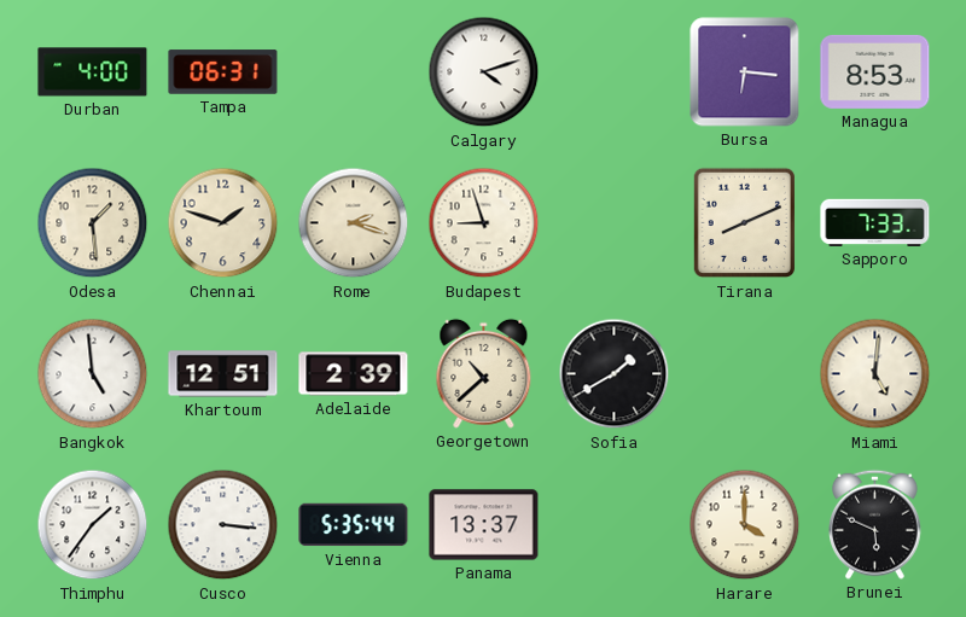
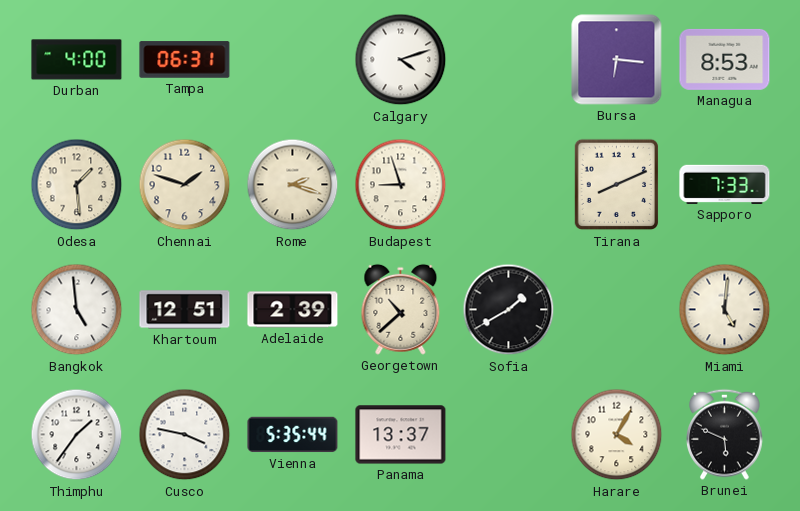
Cusco: 3:16 -> 3:47 (185, 435)
Harare: 4:00 -> 4:05 (617, 435)
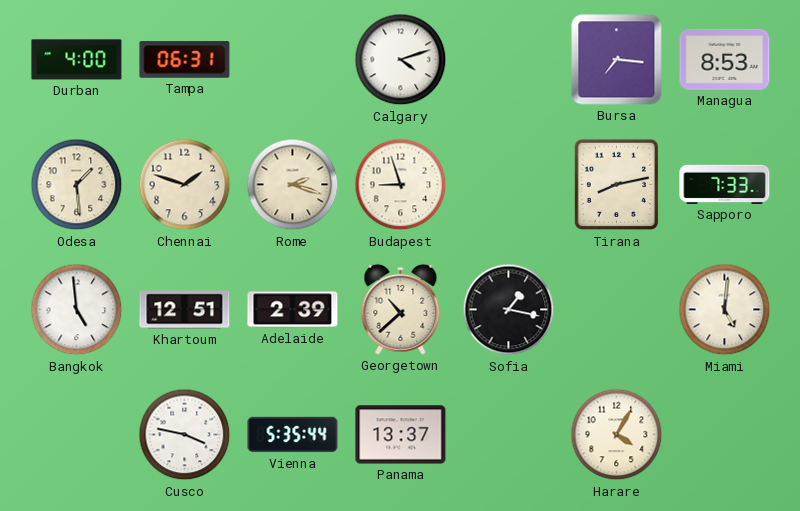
Bursa: 6:16 -> 7:16 (617, 60)
Tirana: 8:11 -> 8:13 (616, 185)
Sofia: 1:40 -> 1:17 (509, 310)
Thimphu: 1:36 -> none (77, 435)
Brunei: 5:49 -> none (725, 434)
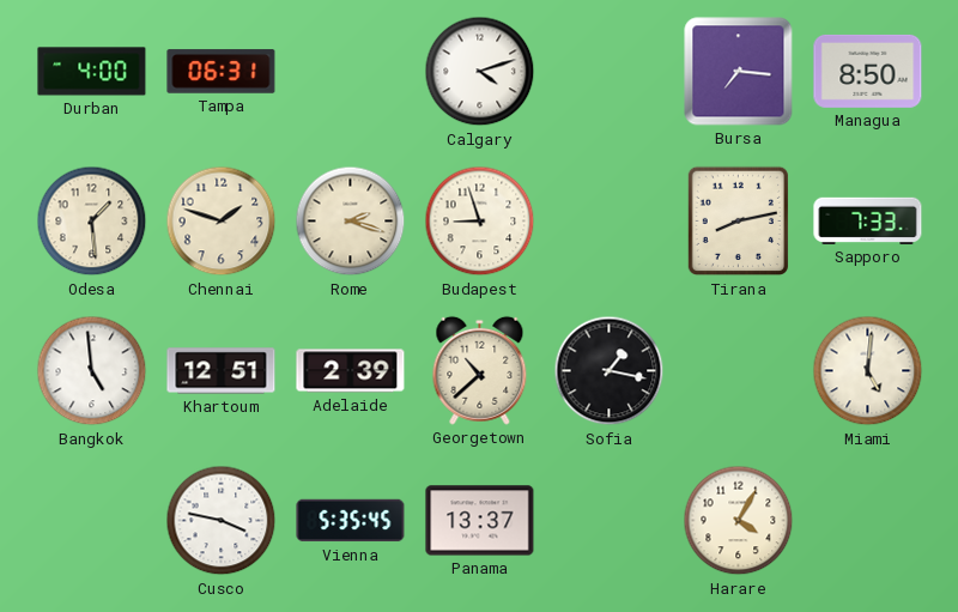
Managua: 8:53 -> 8:50 (868, 71)
Vienna: 5:35:44 -> 5:35:45 (351, 521)
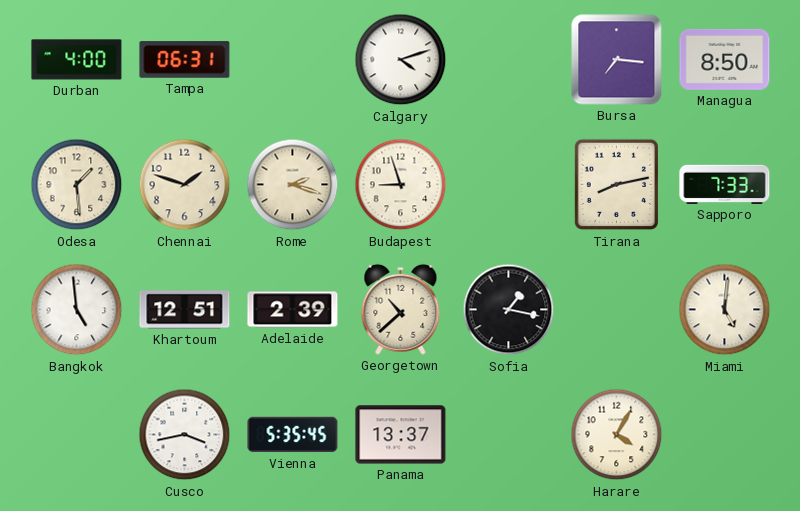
Cusco: 3:47 -> 3:43 (185, 435)
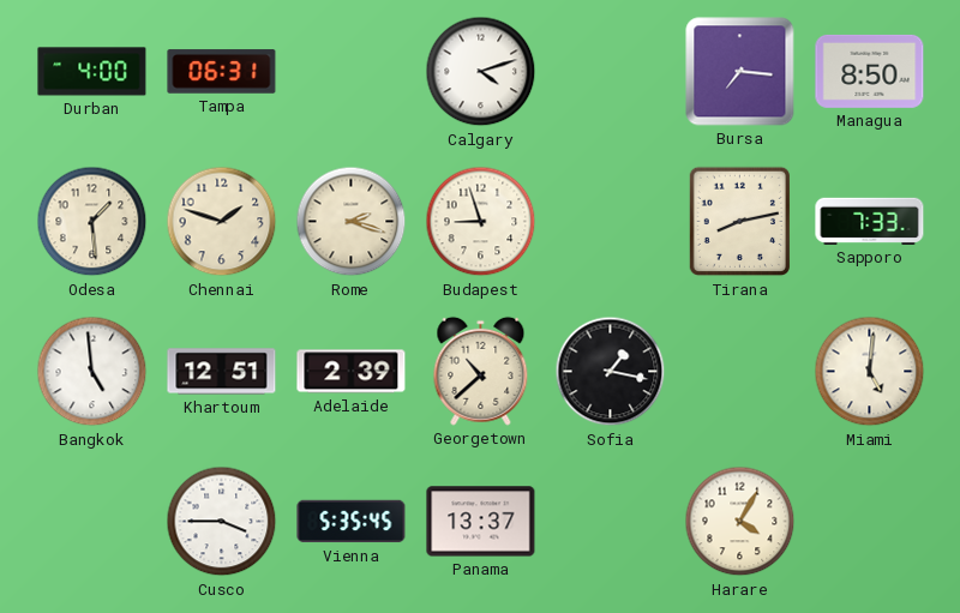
Cusco: 3:43 -> 3:45 (222, 522)
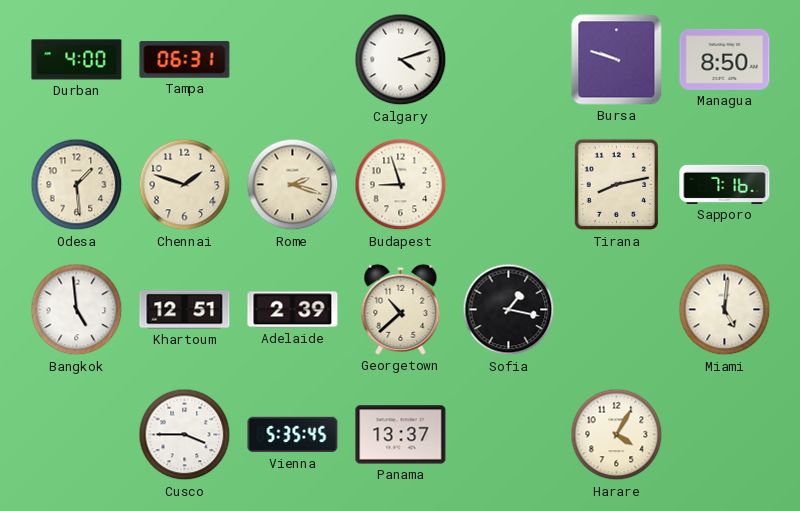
Bursa: 7:16 -> 9:48 (617, 60)
Sapporo: 7:33 -> 7:16 (725, 184)
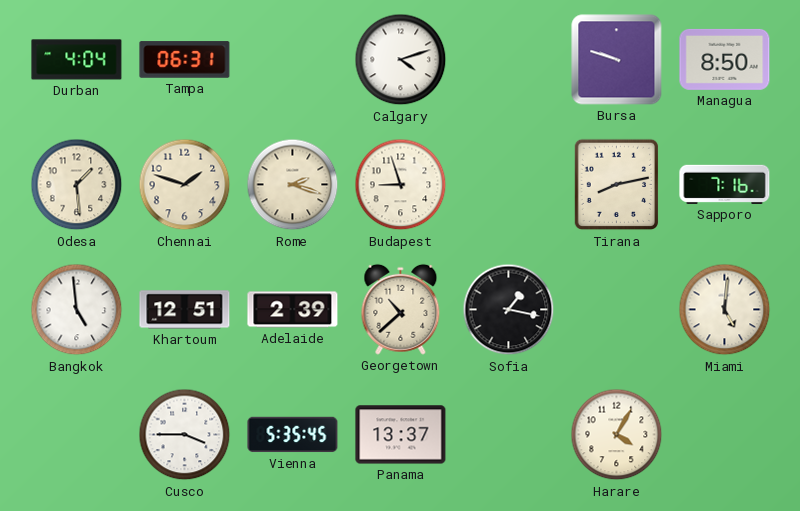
Durban: 4:00 -> 4:04 (77, 60)
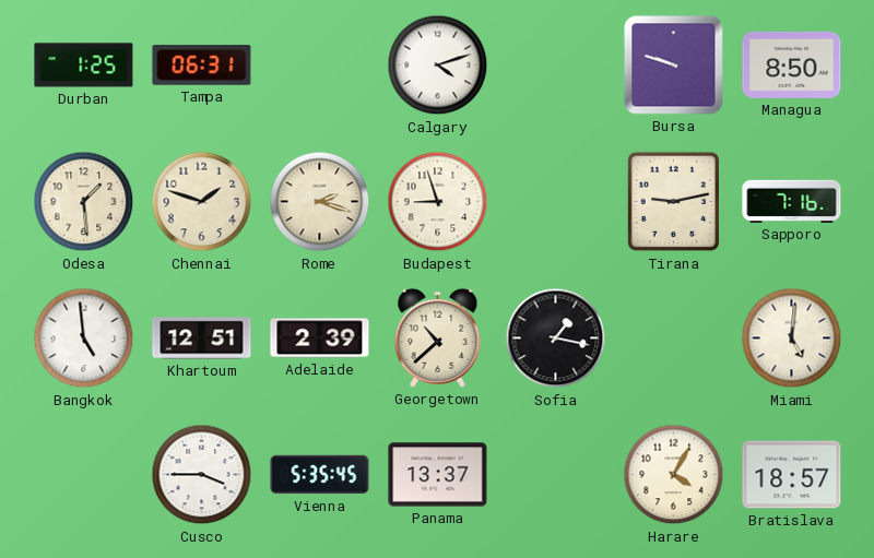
Durban: 4:04 -> 1:25 (84, 66)
Tirana: 8:13 -> 9:13 (673, 202)
Bratislava: none -> 18:57 (792, 475)
